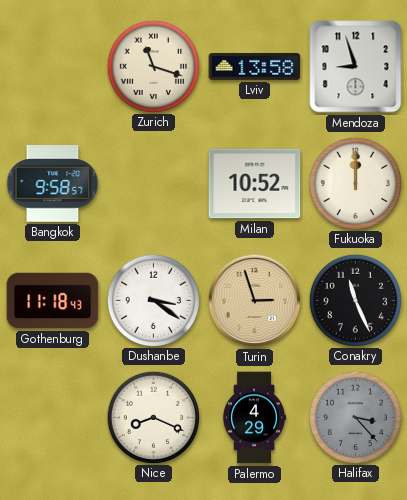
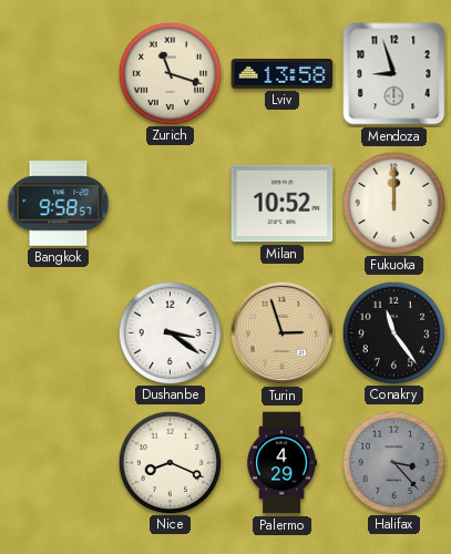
Gothenburg: 11:18 -> none (53, 301)
Conakry: 11:26 -> 11:24 (393, 332)
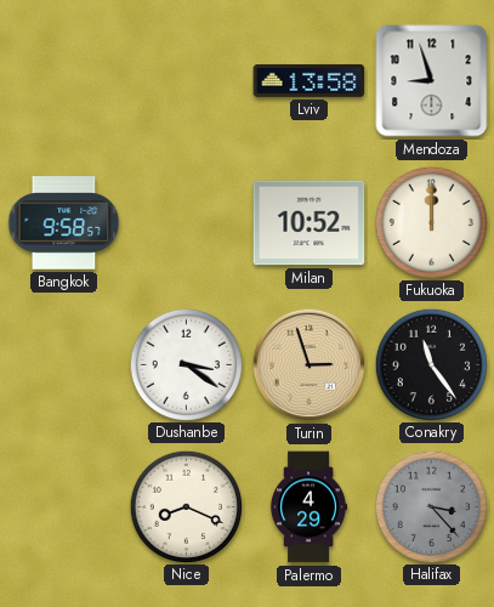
Zurich: 11:18 -> none (170, 73)
